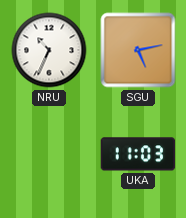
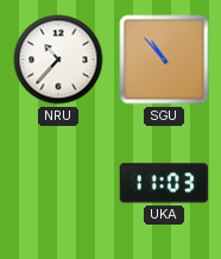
NRU: 10:34 -> 10:37 (58, 59)
SGU: 5:13 -> 10:53 (164, 59)
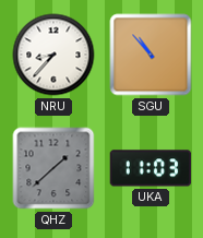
NRU: 10:37 -> 8:37 (53, 55)
QHZ: none -> 1:38 (53, 168)
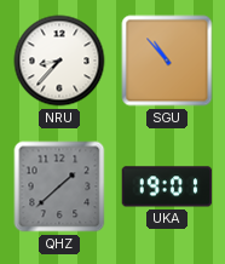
UKA: 11:03 -> 19:01 (167, 186)
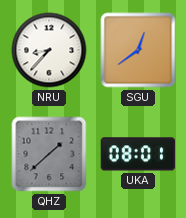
SGU: 10:53 -> 12:39 (138, 50)
UKA: 19:01 -> 08:01 (138, 154)
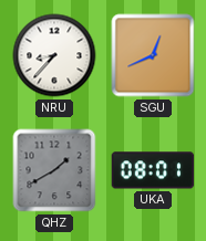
SGU: 12:39 -> 12:41 (153, 55)
QHZ: 1:38 -> 1:40 (54, 170)
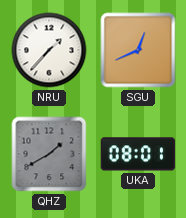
NRU: 8:37 -> 1:37 (49, 50)
